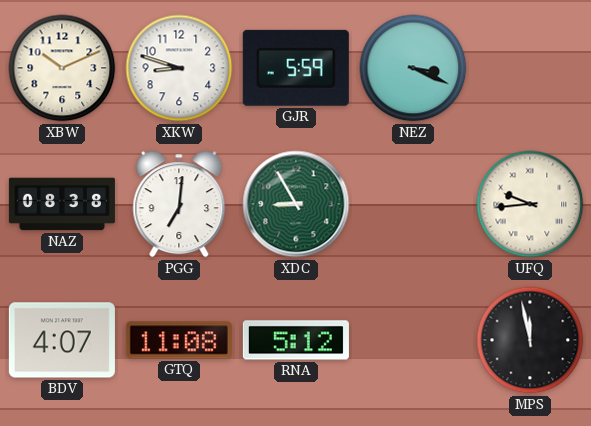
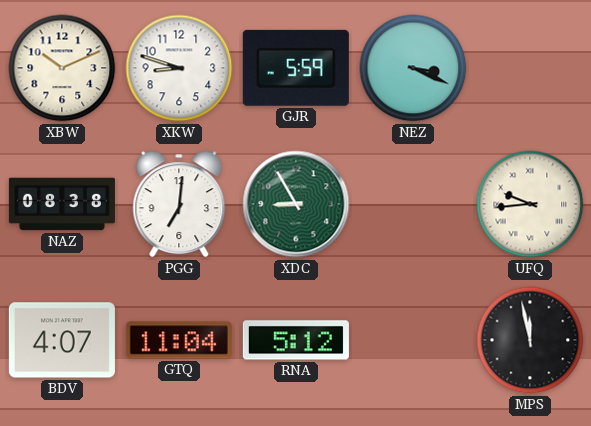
GTQ: 11:08 -> 11:04 (179, 340)
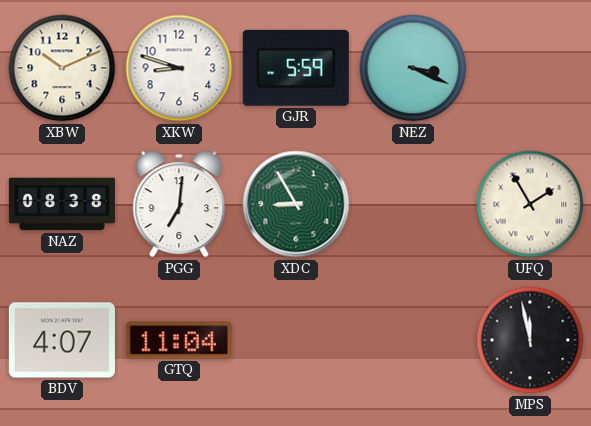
UFQ: 9:44 -> 1:55 (530, 204)
RNA: 5:12 -> none (296, 340)
